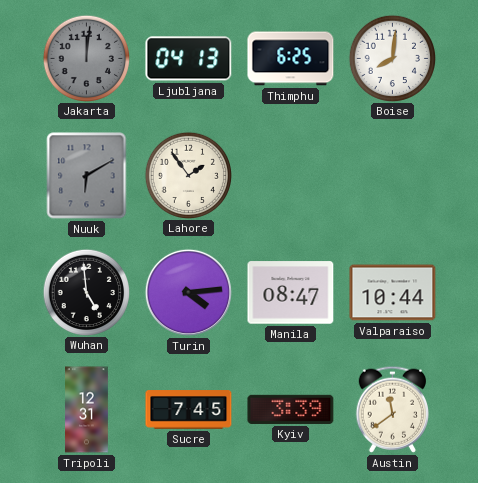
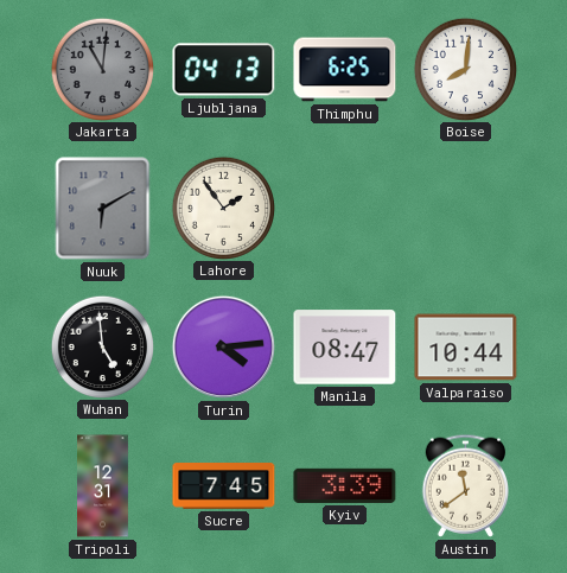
Jakarta: 12:01 -> 11:01 (102, 69)
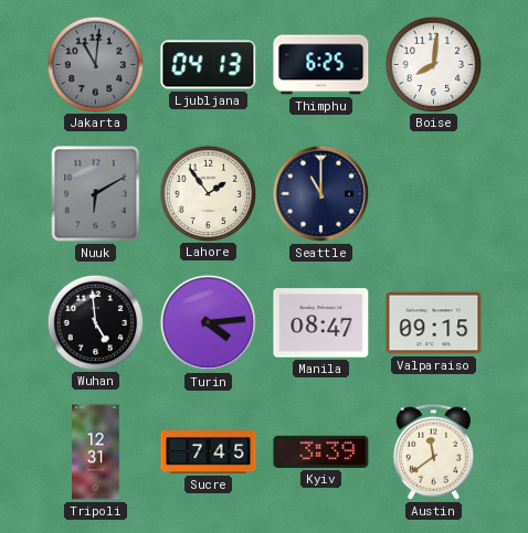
Seattle: none -> 11:00 (320, 193)
Valparaiso: 10:44 -> 09:15 (434, 323)
